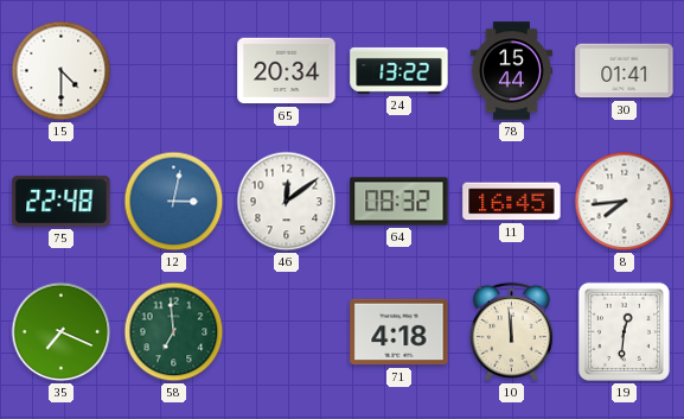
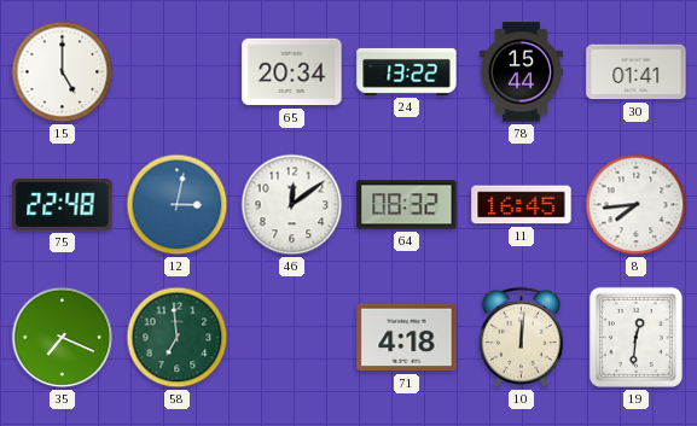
15: 4:30 -> 5:00 (63, 72)
10: 11:59 -> 12:01 (521, 337)
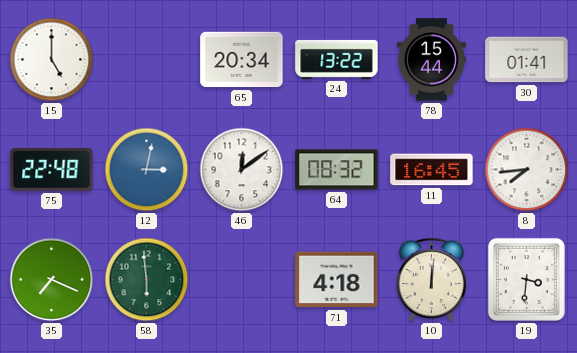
58: 6:59 -> 5:59 (147, 280)
19: 12:31 -> 3:31 (526, 279)
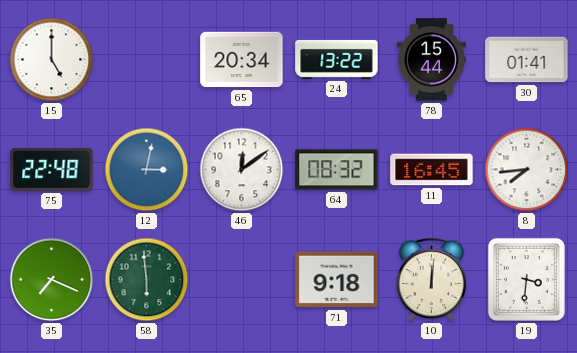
71: 4:18 -> 9:18 (337, 280)
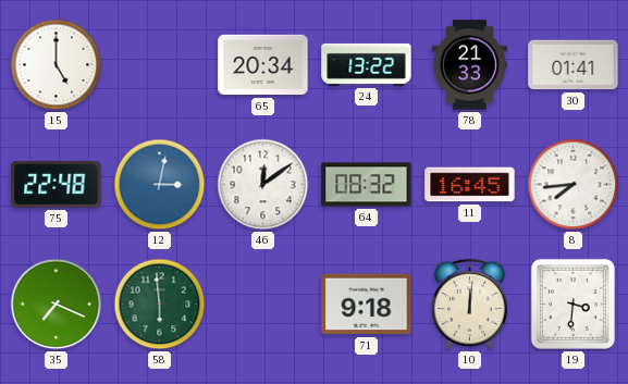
78: 15:44 -> 21:33 (469, 65)
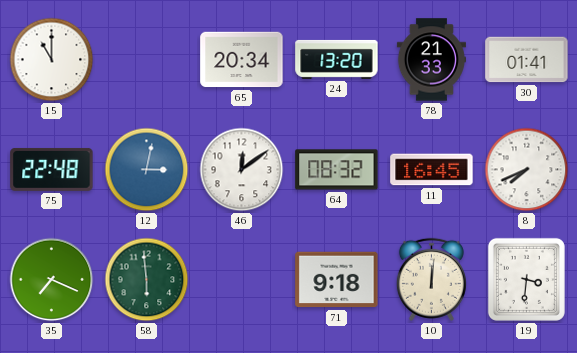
15: 5:00 -> 11:00 (52, 60)
24: 13:22 -> 13:20 (337, 59)
8: 7:44 -> 7:41 (527, 170)
